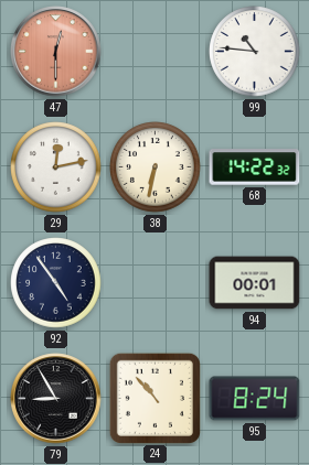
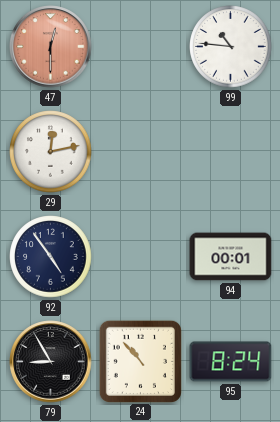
38: 6:32 -> none (156, 167)
68: 14:22 -> none (255, 167)
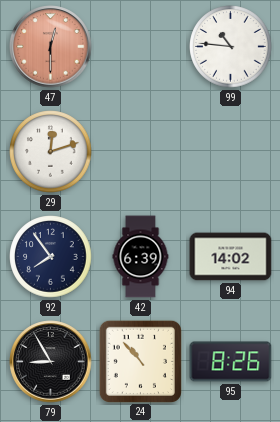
29: 12:13 -> 12:12 (51, 152)
92: 4:54 -> 7:54 (51, 257)
42: none -> 6:39 (141, 257)
94: 00:01 -> 14:02 (231, 257)
95: 8:24 -> 8:26 (231, 362)
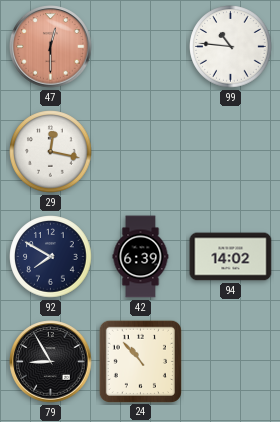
29: 12:12 -> 12:17 (51, 152)
92: 7:54 -> 7:50 (51, 257)
95: 8:26 -> none (231, 362)
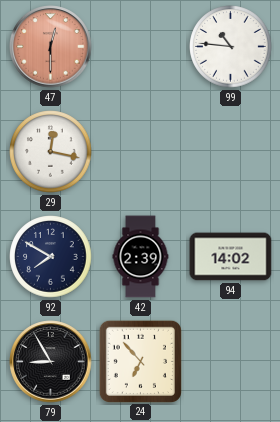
42: 6:39 -> 2:39 (141, 257)
24: 10:53 -> 6:53 (140, 361)
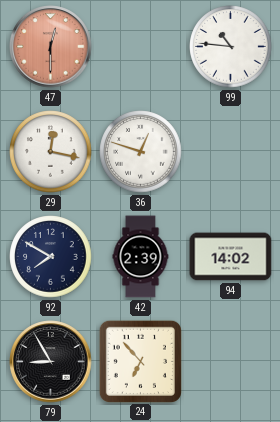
36: none -> 12:48 (141, 152)
